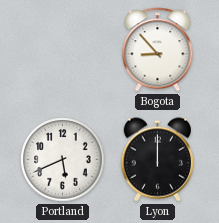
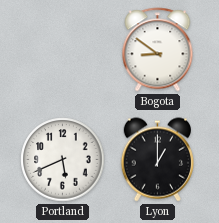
Bogota: 8:53 -> 8:51 (158, 50)
Lyon: 12:00 -> 1:00 (157, 160)
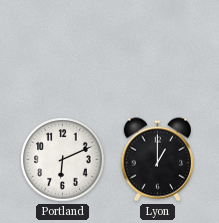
Bogota: 8:51 -> none (158, 50)
Portland: 5:41 -> 6:11 (63, 160)
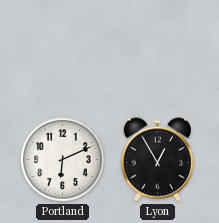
Lyon: 1:00 -> 12:55 (157, 160)
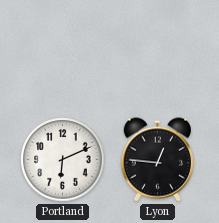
Lyon: 12:55 -> 12:46 (157, 160)
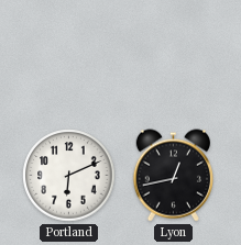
Lyon: 12:46 -> 12:43 (173, 176)
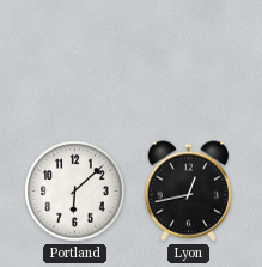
Portland: 6:11 -> 6:08 (75, 192)
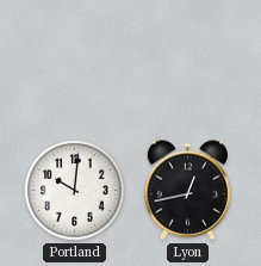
Portland: 6:08 -> 10:01 (75, 191)
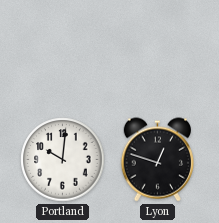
Lyon: 12:43 -> 12:48 (157, 160)
